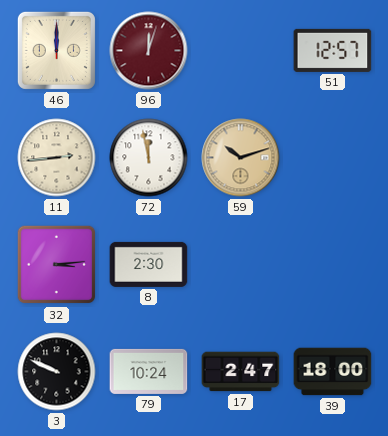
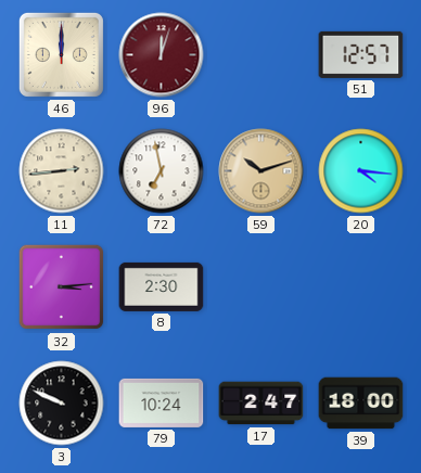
72: 11:58 -> 6:58 (162, 171)
20: none -> 4:16 (361, 171)
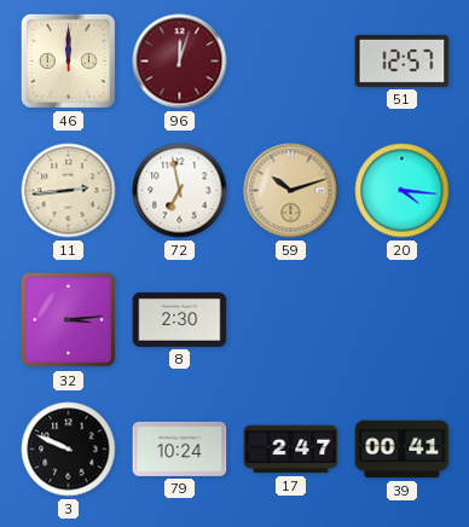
39: 18:00 -> 00:41 (403, 450)
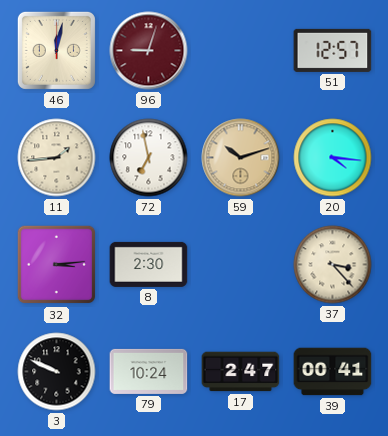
46: 12:00 -> 12:02 (56, 50)
96: 12:03 -> 9:03 (149, 51)
11: 2:44 -> 1:44 (57, 158)
37: none -> 3:23 (333, 265)
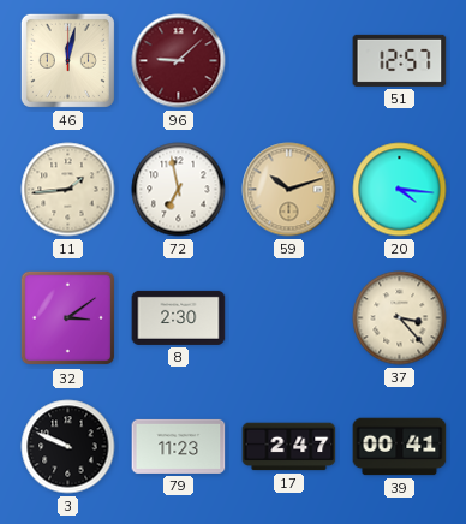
96: 9:03 -> 9:08 (179, 61)
32: 3:14 -> 3:09 (68, 318)
79: 10:24 -> 11:23 (179, 446)
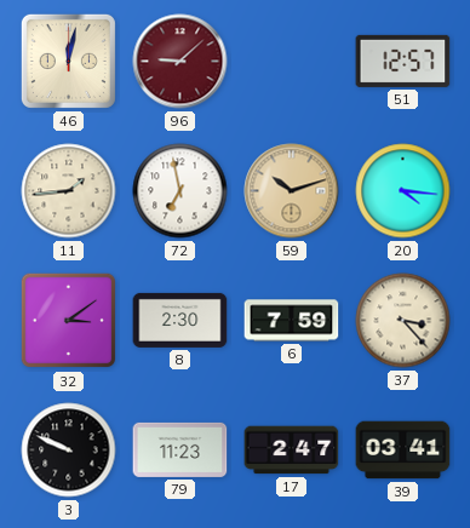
6: none -> 7:59 (292, 321)
39: 00:41 -> 03:41 (403, 450)
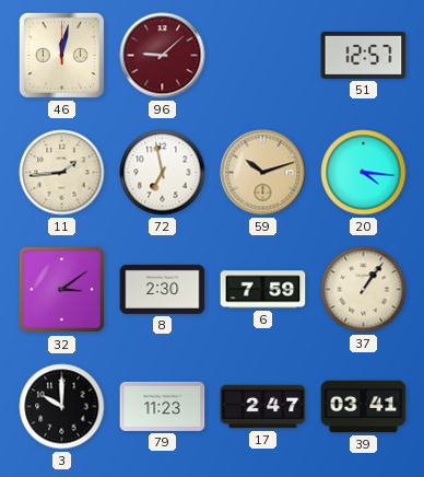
37: 3:23 -> 1:06 (364, 290)
3: 9:49 -> 10:00 (62, 407)
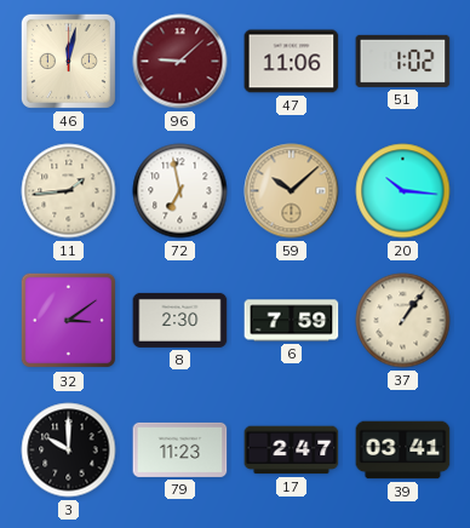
47: none -> 11:06 (292, 62)
51: 12:57 -> 1:02 (403, 61)
59: 10:12 -> 10:08 (292, 191)
20: 4:16 -> 10:16 (403, 191)
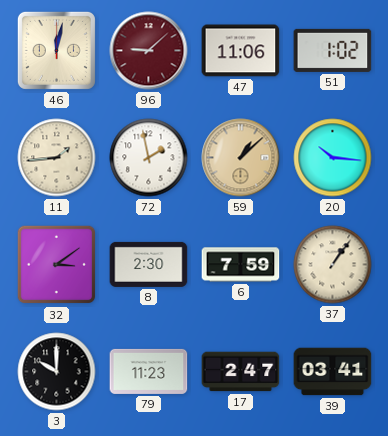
72: 6:58 -> 1:58 (149, 158)
59: 10:08 -> 1:08 (241, 158)
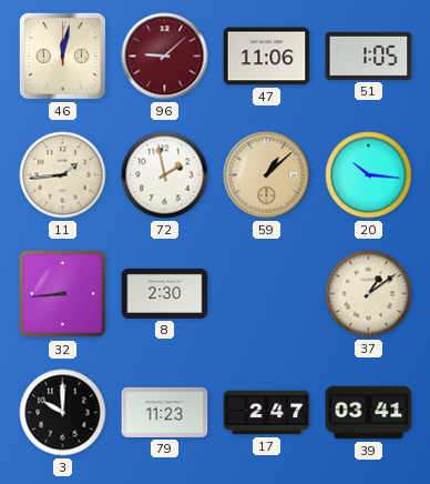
51: 1:02 -> 1:05 (369, 56)
32: 3:09 -> 8:44 (63, 294)
6: 7:59 -> none (241, 265)
37: 1:06 -> 1:09 (369, 294)
